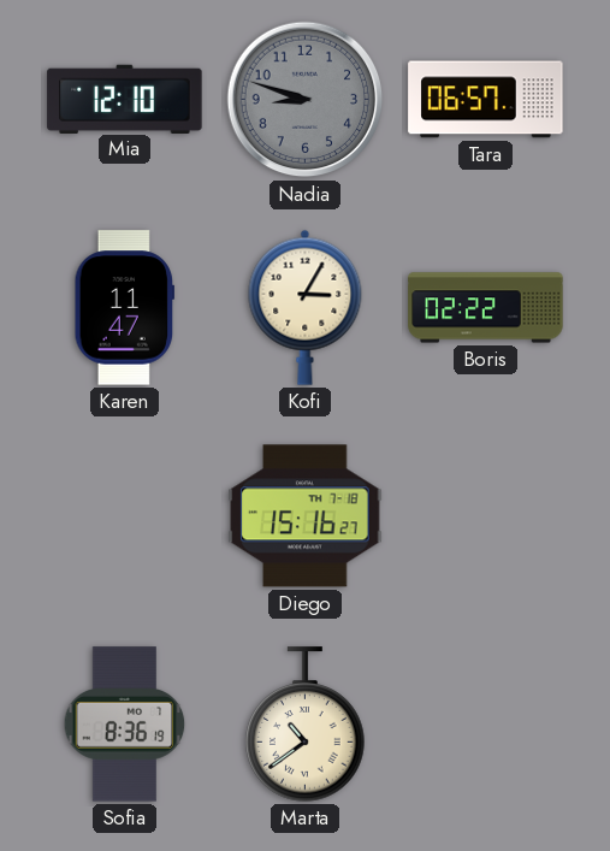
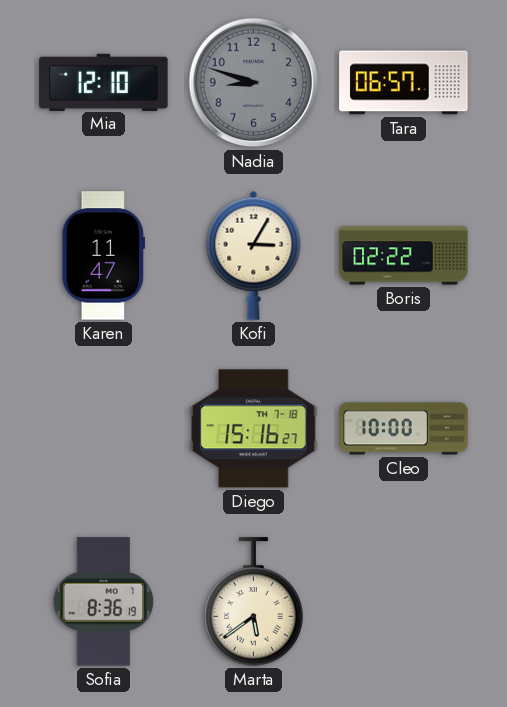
Cleo: none -> 10:00 (404, 429)
Marta: 10:39 -> 5:39 (254, 602)
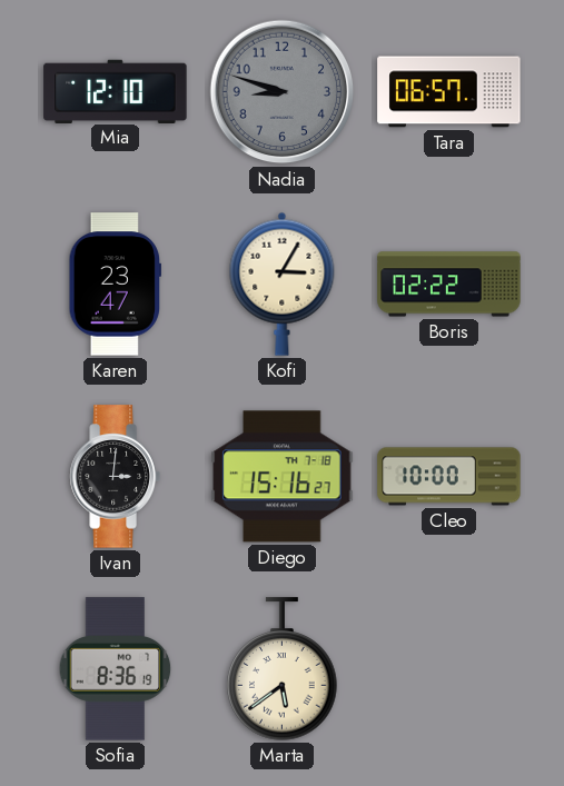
Karen: 11:47 -> 23:47 (115, 285)
Ivan: none -> 3:01 (115, 477)
